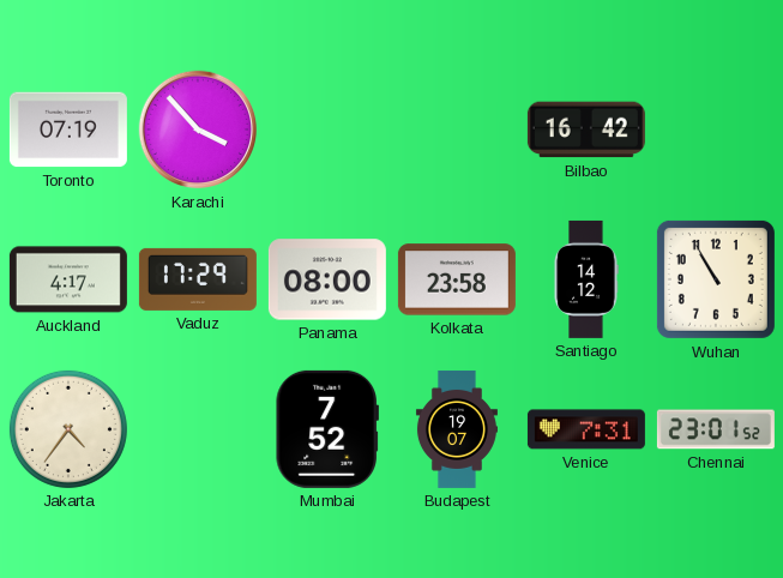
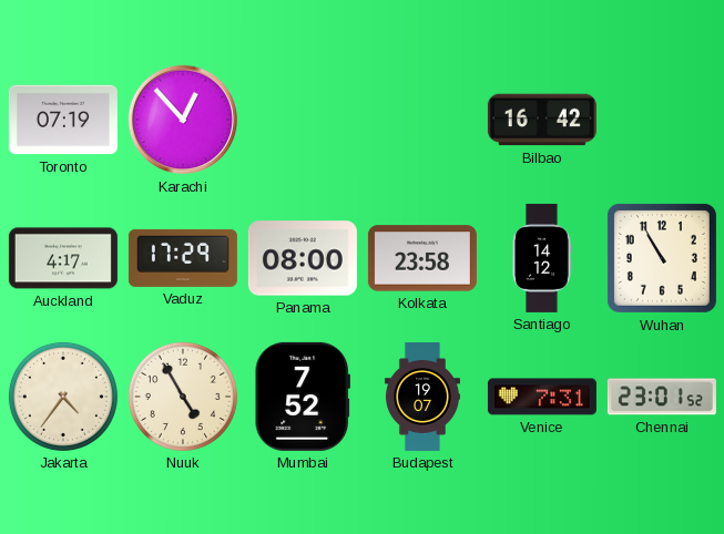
Karachi: 3:53 -> 12:53 (183, 120)
Nuuk: none -> 4:55 (183, 397)
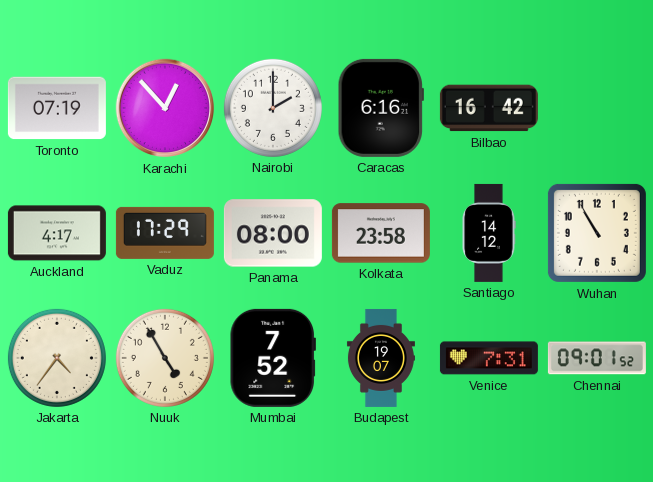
Nairobi: none -> 2:00 (273, 108)
Caracas: none -> 6:16 (381, 108)
Chennai: 23:01 -> 09:01 (597, 358)
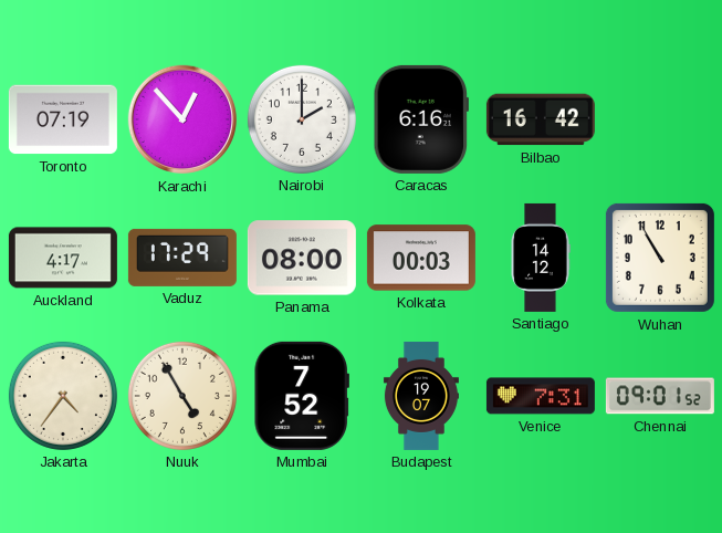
Kolkata: 23:58 -> 00:03 (421, 258)
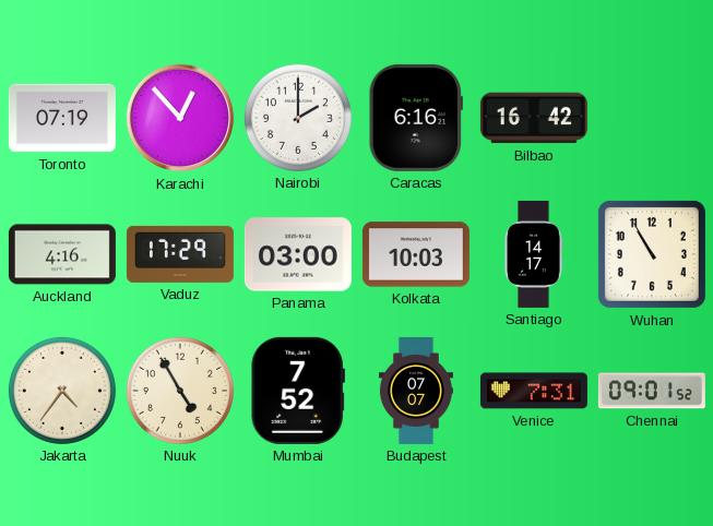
Auckland: 4:17 -> 4:16 (62, 254)
Panama: 08:00 -> 03:00 (298, 254)
Kolkata: 00:03 -> 10:03 (416, 254)
Santiago: 14:12 -> 14:17 (534, 254)
Budapest: 19:07 -> 07:07 (416, 391)
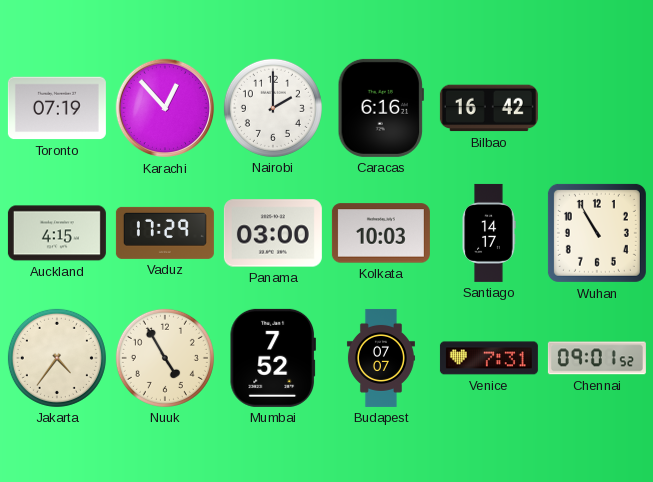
Auckland: 4:16 -> 4:15 (57, 233)
